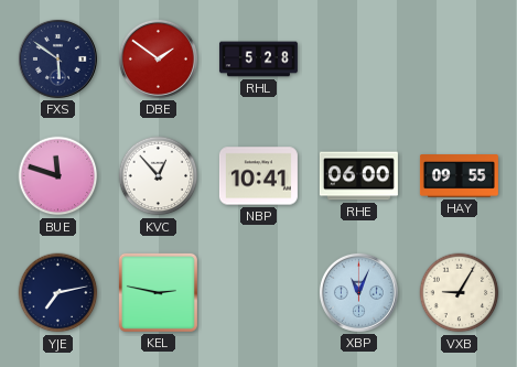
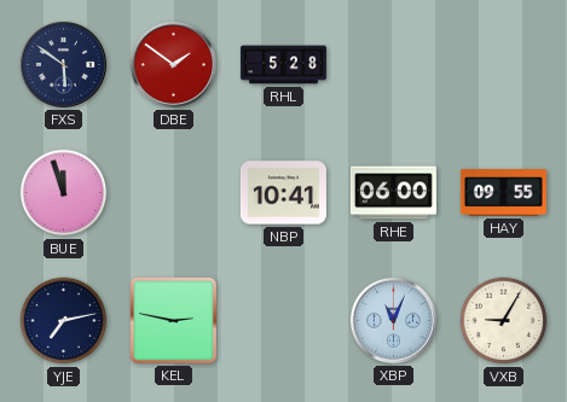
BUE: 11:48 -> 11:57 (64, 193)
KVC: 12:53 -> none (159, 176)
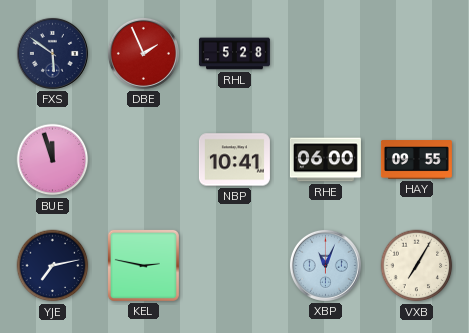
DBE: 1:51 -> 1:56 (143, 53)
VXB: 9:05 -> 7:05 (417, 266)
